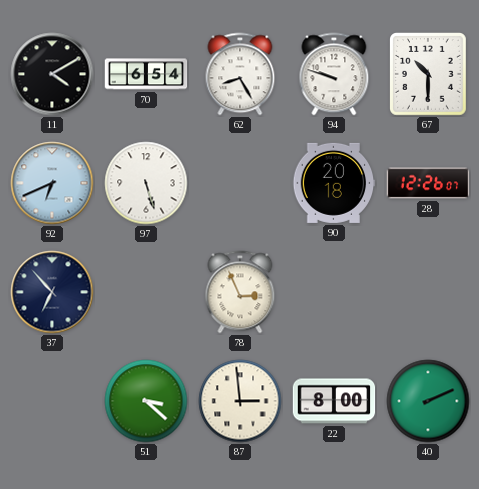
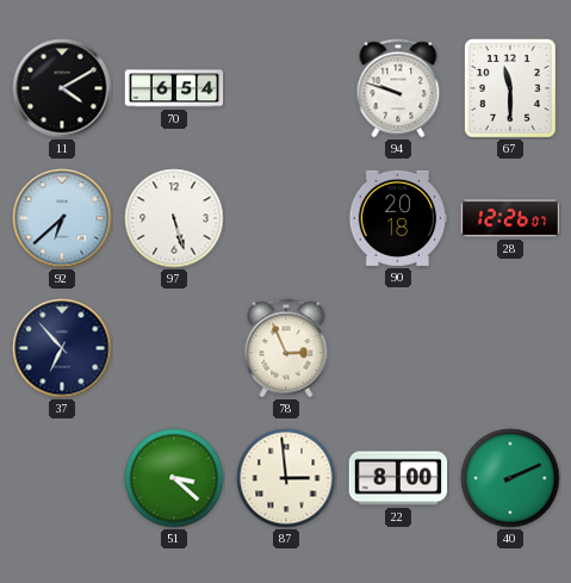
62: 8:25 -> none (240, 74)
67: 10:30 -> 11:30 (511, 89)
92: 6:41 -> 6:38 (62, 218)
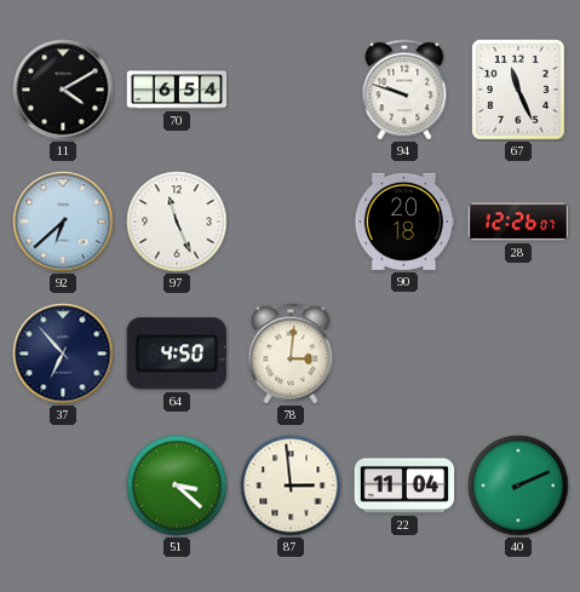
67: 11:30 -> 11:26 (519, 91)
97: 5:27 -> 11:26 (177, 222)
64: none -> 4:50 (177, 354)
78: 2:56 -> 3:01 (291, 354)
22: 8:00 -> 11:04 (404, 485)
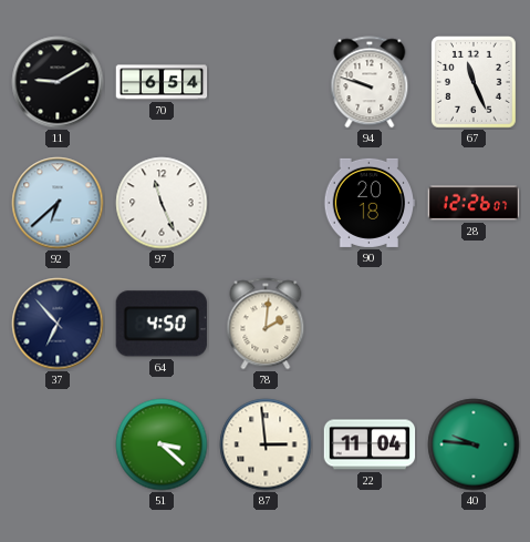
11: 4:10 -> 9:10 (58, 82)
78: 3:01 -> 2:01 (266, 324)
40: 2:11 -> 9:46 (474, 444)
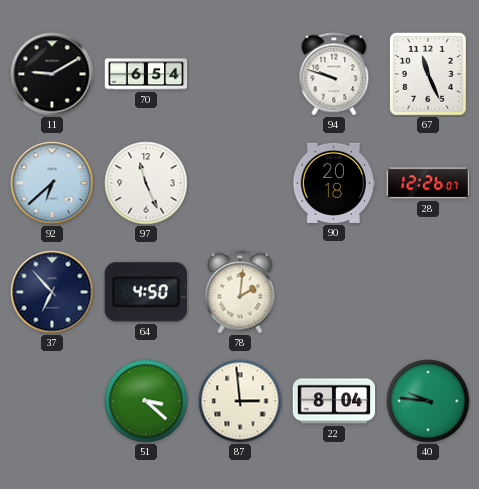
22: 11:04 -> 8:04 (334, 401)
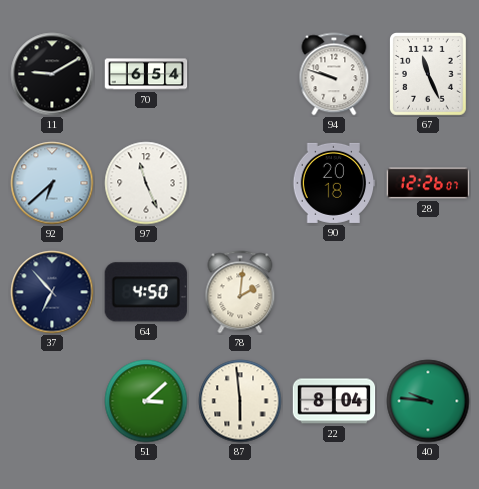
51: 3:22 -> 3:08 (146, 401)
87: 2:59 -> 5:59 (240, 401)
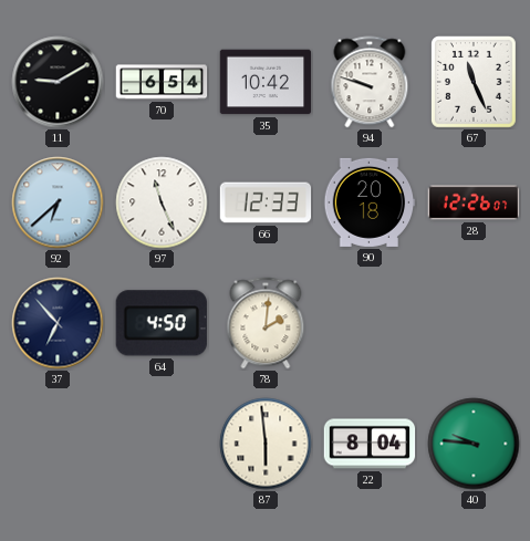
35: none -> 10:42 (266, 82)
66: none -> 12:33 (266, 202)
51: 3:08 -> none (146, 401)
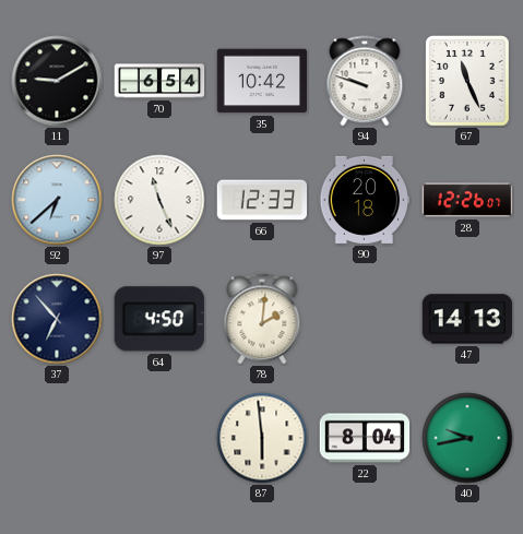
47: none -> 14:13 (467, 319)
40: 9:46 -> 9:43 (467, 438)
